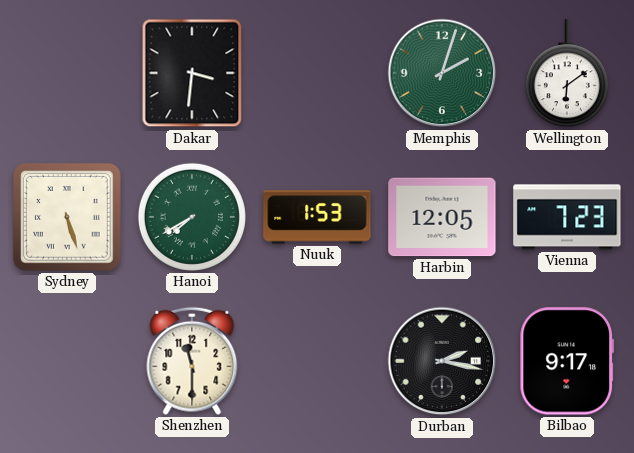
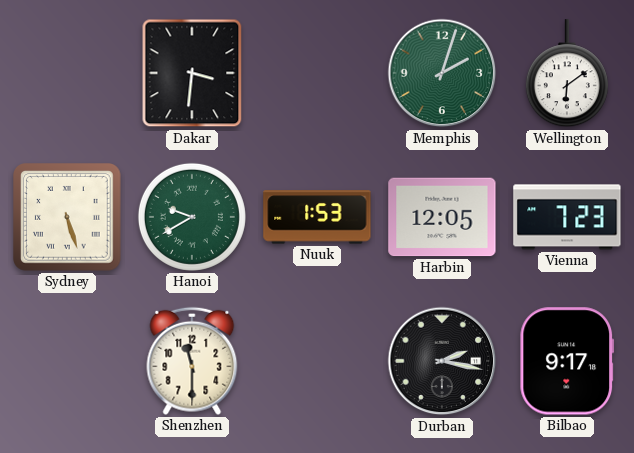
Hanoi: 7:40 -> 9:40 (192, 217)
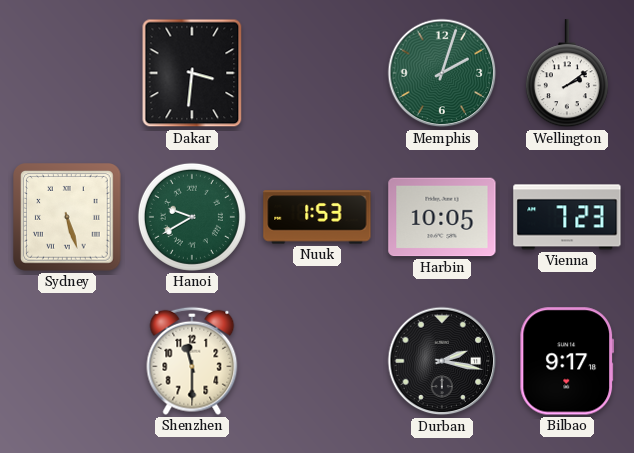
Wellington: 6:09 -> 2:09 (567, 74)
Harbin: 12:05 -> 10:05 (442, 217)
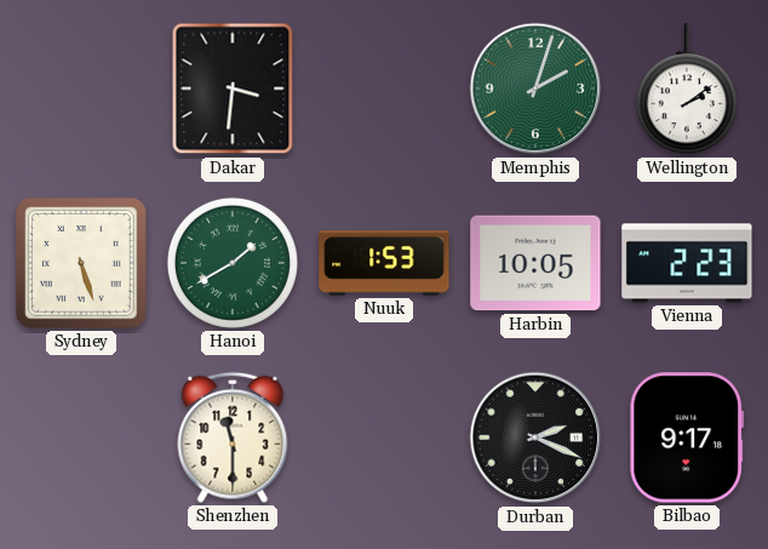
Hanoi: 9:40 -> 1:40 (233, 263)
Vienna: 7:23 -> 2:23 (687, 263)
Durban: 2:17 -> 2:19 (535, 438)
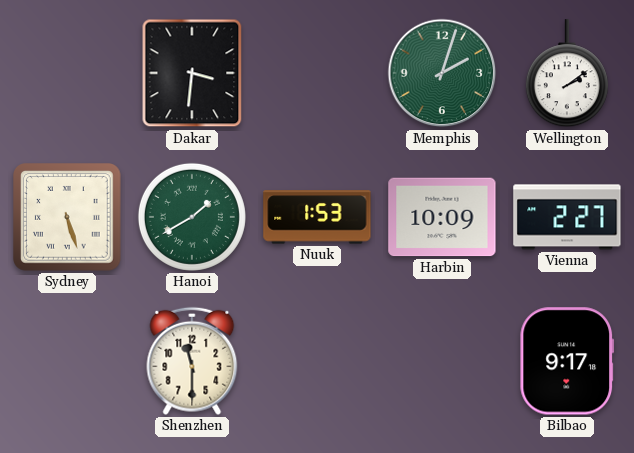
Harbin: 10:05 -> 10:09 (442, 217)
Vienna: 2:23 -> 2:27 (567, 217)
Durban: 2:19 -> none (535, 438)
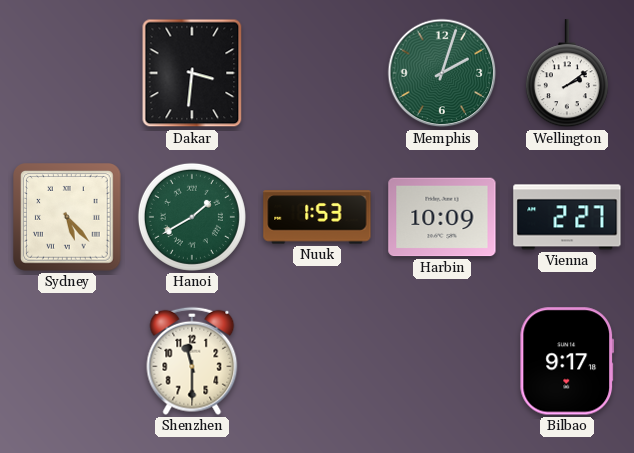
Sydney: 5:27 -> 5:23 (68, 218)
